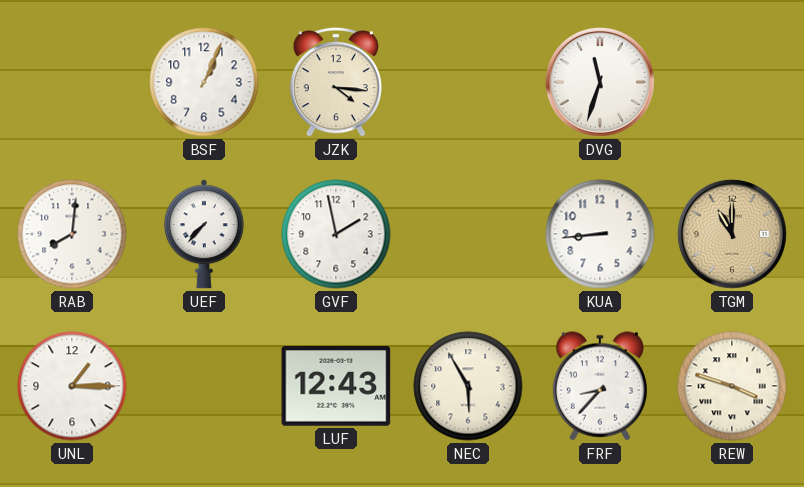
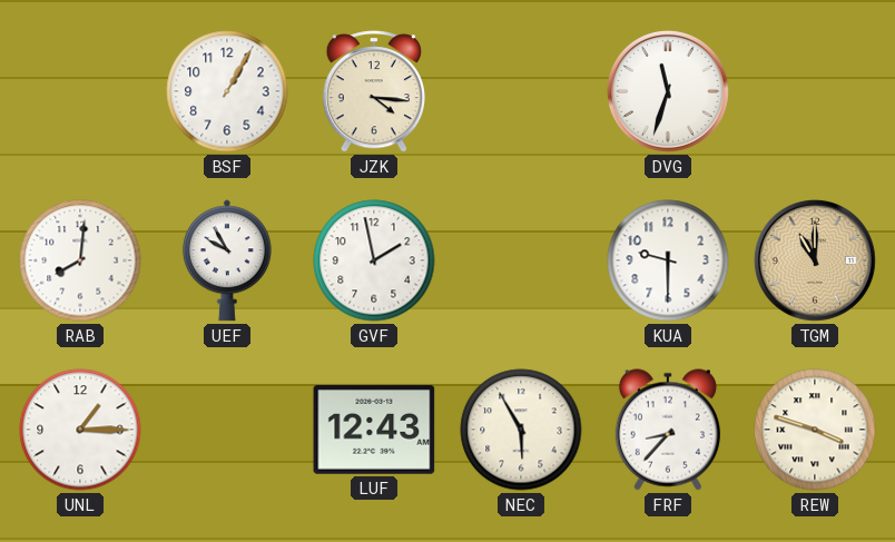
BSF: 1:04 -> 1:05 (227, 91)
UEF: 7:37 -> 9:55 (227, 260)
KUA: 8:44 -> 9:30 (668, 260)
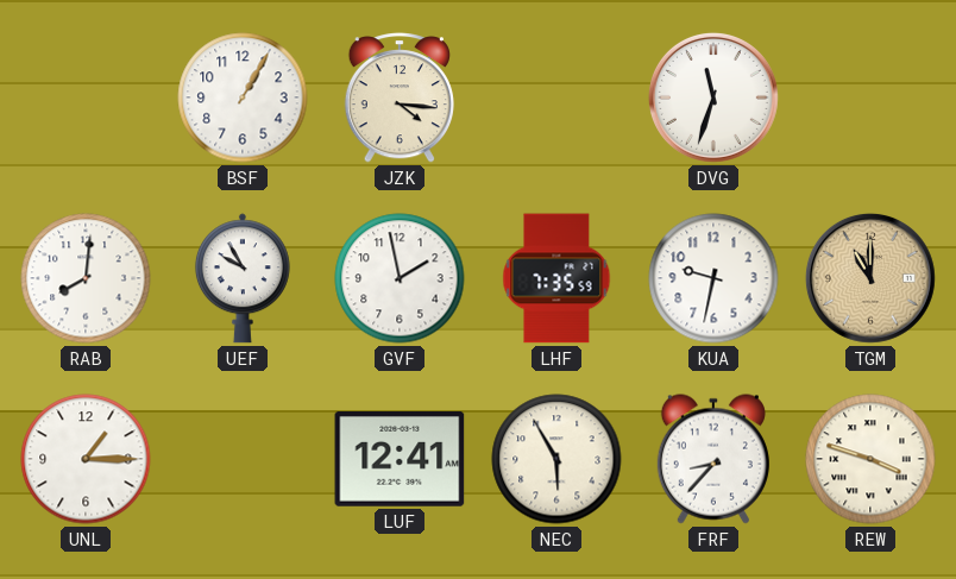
LHF: none -> 7:35 (556, 278)
KUA: 9:30 -> 9:32 (713, 278)
LUF: 12:43 -> 12:41 (400, 460)
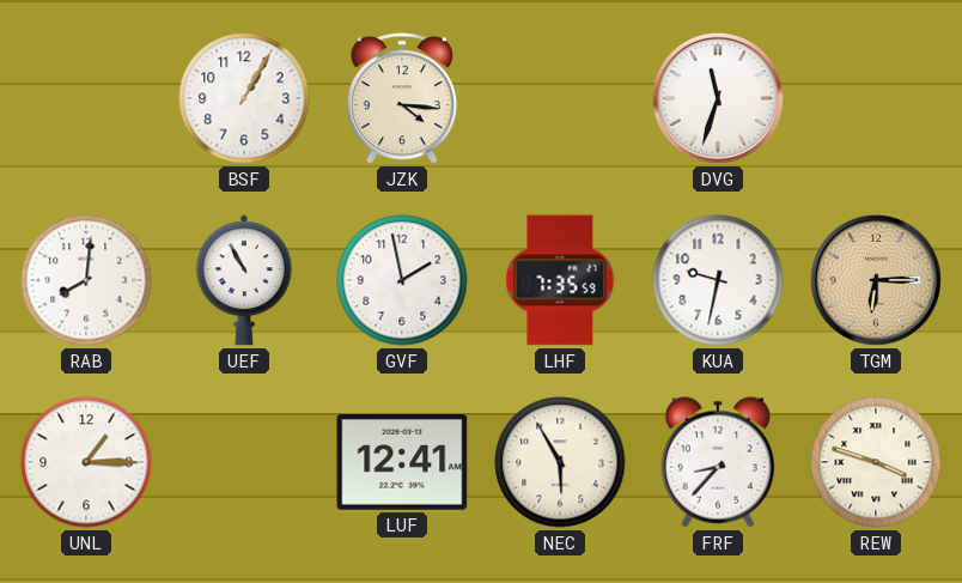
UEF: 9:55 -> 10:55 (244, 280)
TGM: 11:00 -> 6:15 (876, 280)
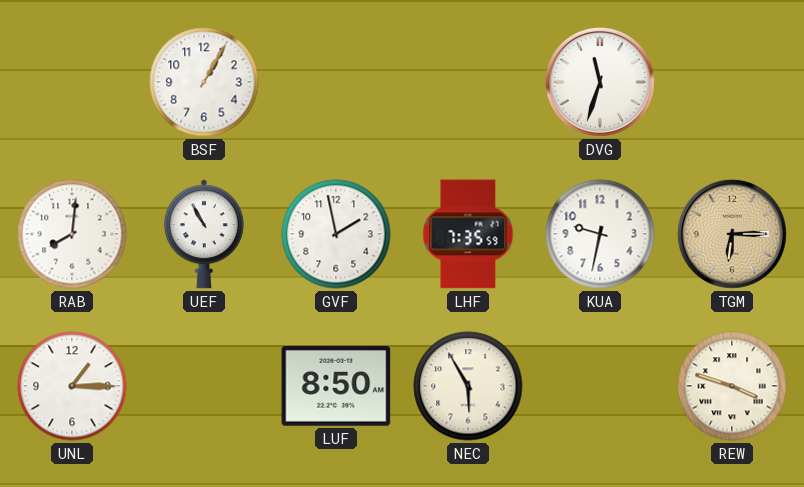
JZK: 4:16 -> none (402, 98)
LUF: 12:41 -> 8:50 (336, 387)
FRF: 8:37 -> none (718, 462)
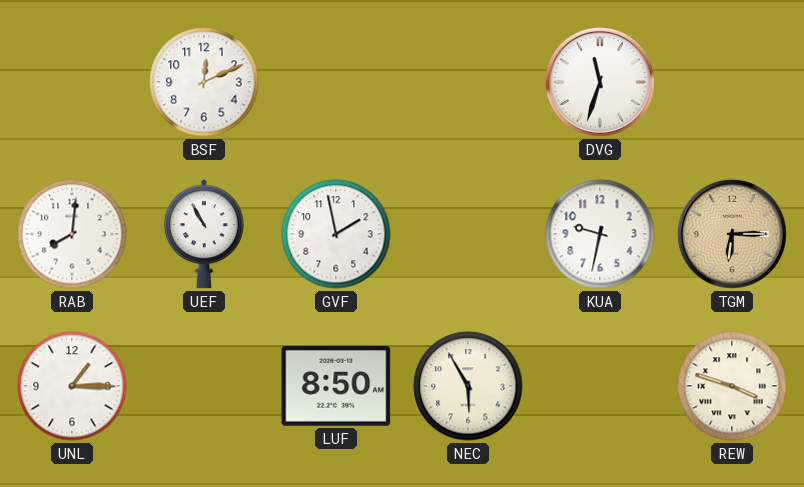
BSF: 1:05 -> 12:11 (204, 82)
LHF: 7:35 -> none (468, 234)
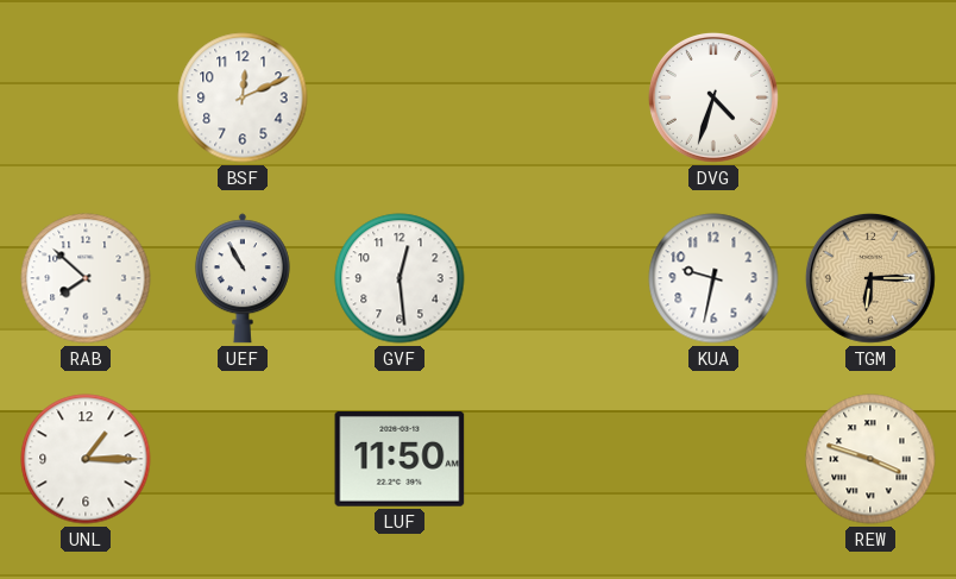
DVG: 11:33 -> 4:33 (713, 97)
RAB: 8:01 -> 7:52 (86, 278)
GVF: 1:58 -> 12:29 (400, 278)
LUF: 8:50 -> 11:50 (400, 460)
NEC: 5:55 -> none (468, 386)
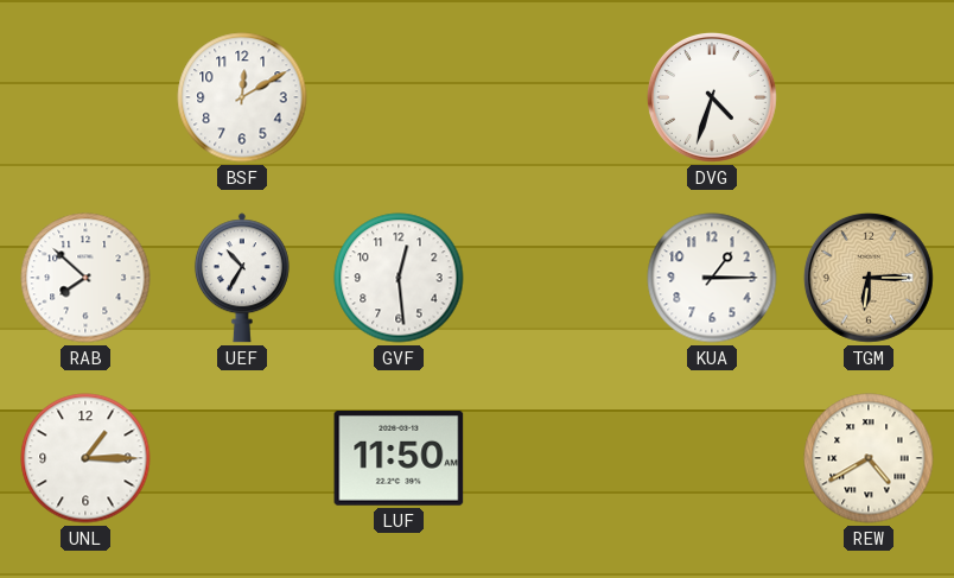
BSF: 12:11 -> 12:10 (242, 97)
UEF: 10:55 -> 10:35 (242, 278)
KUA: 9:32 -> 1:15 (712, 278)
REW: 3:48 -> 4:40 (869, 458)
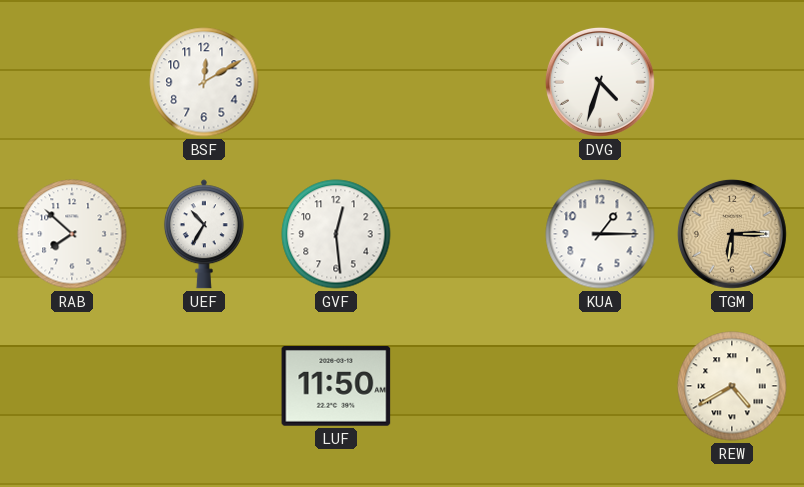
UNL: 1:15 -> none (85, 458)
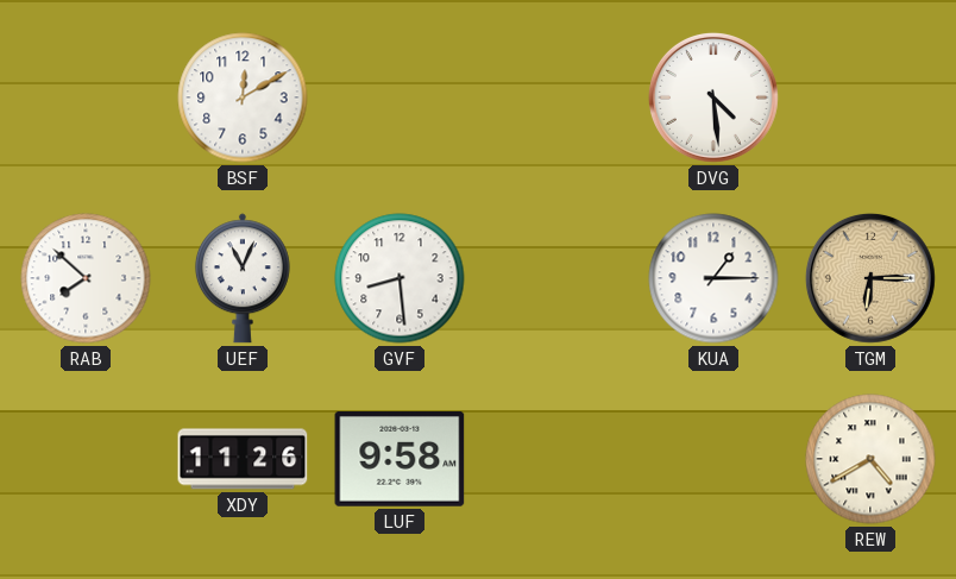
DVG: 4:33 -> 4:29 (713, 97)
UEF: 10:35 -> 11:04 (243, 278)
GVF: 12:29 -> 8:29 (400, 278)
XDY: none -> 11:26 (243, 459)
LUF: 11:50 -> 9:58 (400, 460)
